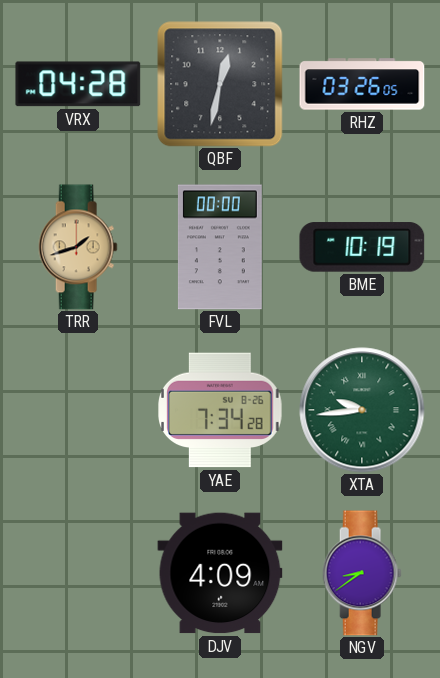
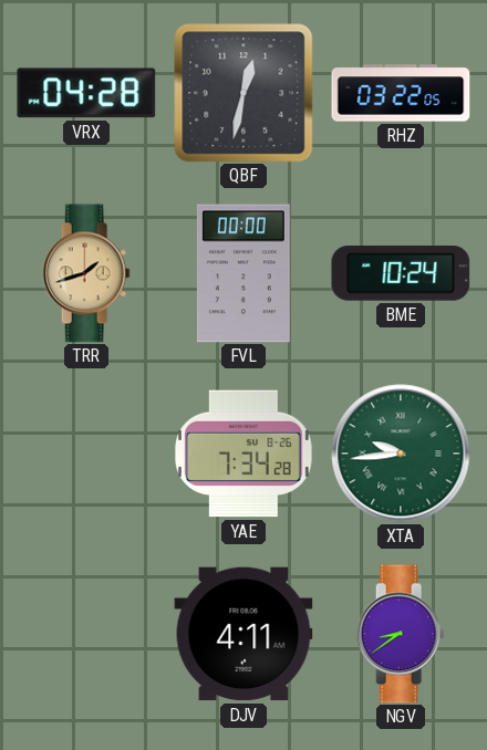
RHZ: 03:26 -> 03:22 (401, 93)
BME: 10:19 -> 10:24 (401, 273)
DJV: 4:09 -> 4:11 (244, 634)
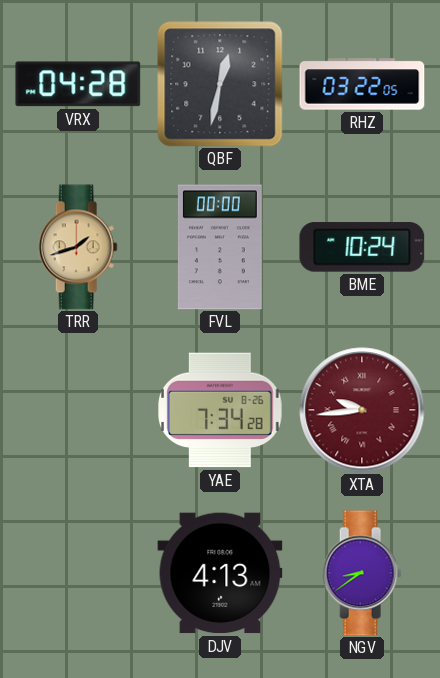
XTA dial: green -> burgundy (362, 410)
DJV: 4:11 -> 4:13 (220, 573)
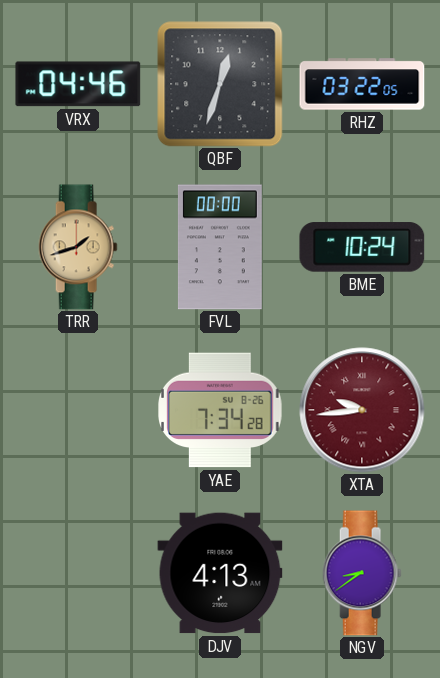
VRX: 04:28 -> 04:46 (78, 84)
QBF: 12:32 -> 12:33 (220, 84)
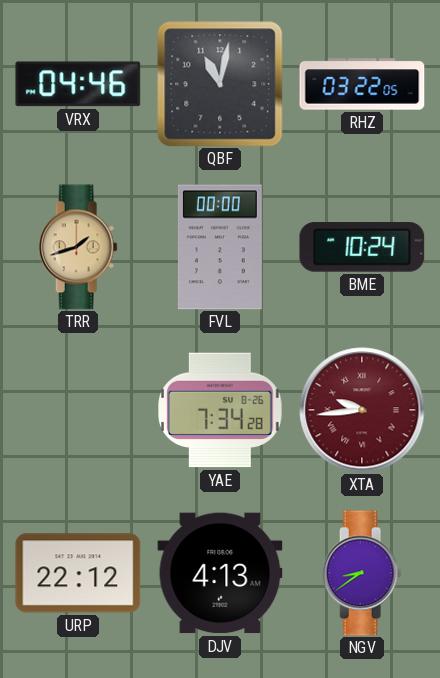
QBF: 12:33 -> 11:02 (220, 84)
URP: none -> 22:12 (78, 573)
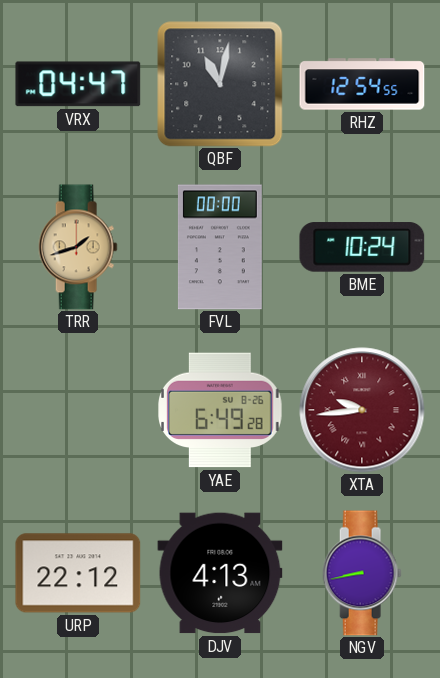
VRX: 04:46 -> 04:47 (78, 84)
RHZ: 03:22 -> 12:54 (362, 84)
YAE: 7:34 -> 6:49 (220, 410)
NGV: 8:39 -> 8:43 (362, 573)
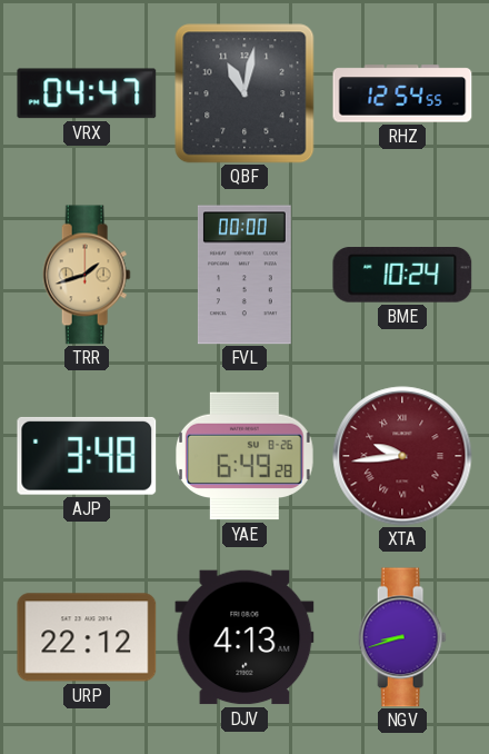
AJP: none -> 3:48 (87, 456)
NGV: 8:43 -> 8:42 (402, 637)
